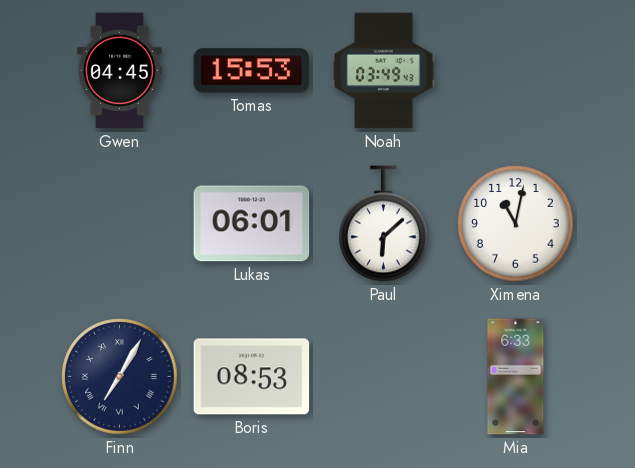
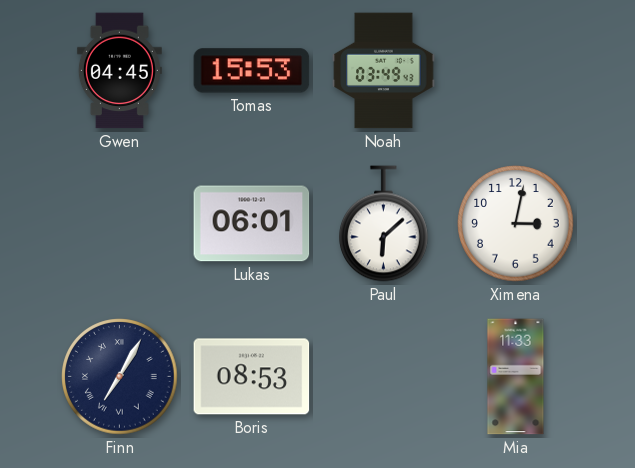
Ximena: 11:02 -> 3:02 (516, 224)
Mia: 6:33 -> 11:33 (516, 377)
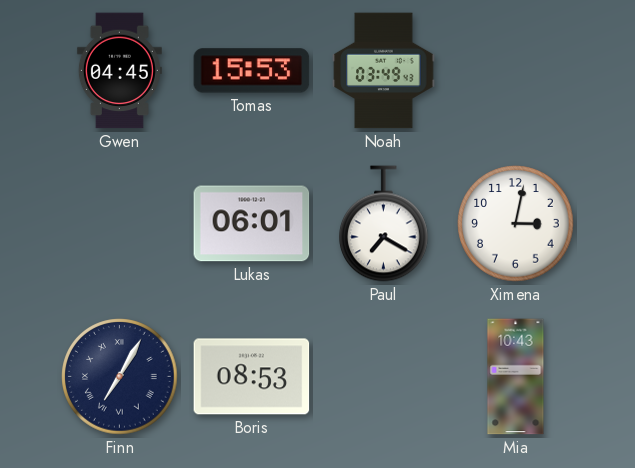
Paul: 6:08 -> 7:20 (384, 224)
Mia: 11:33 -> 10:43 (516, 377)
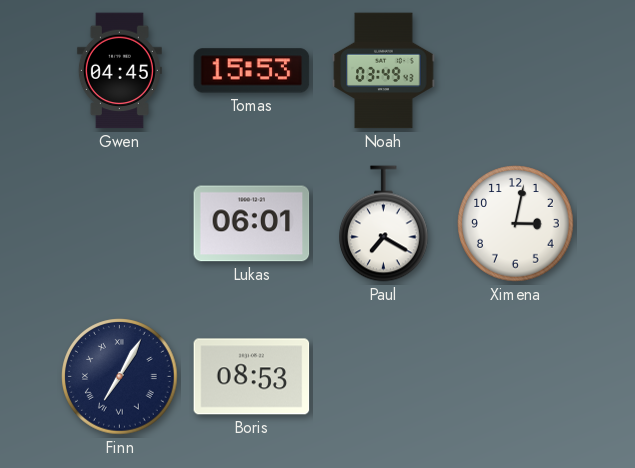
Mia: 10:43 -> none (516, 377)
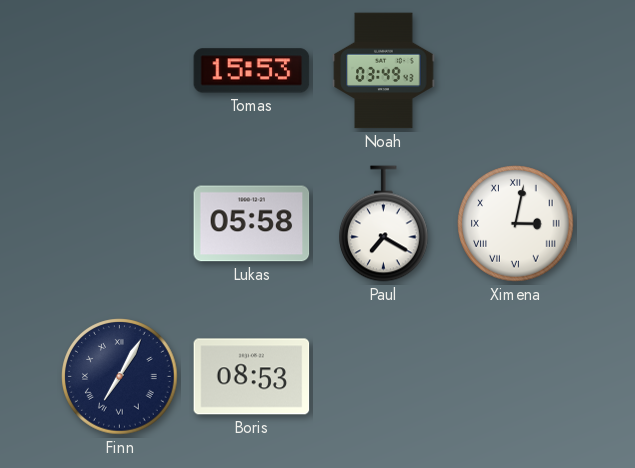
Gwen: 04:45 -> none (119, 71)
Lukas: 06:01 -> 05:58 (252, 224)
Ximena numerals: Arabic -> Roman (516, 224)
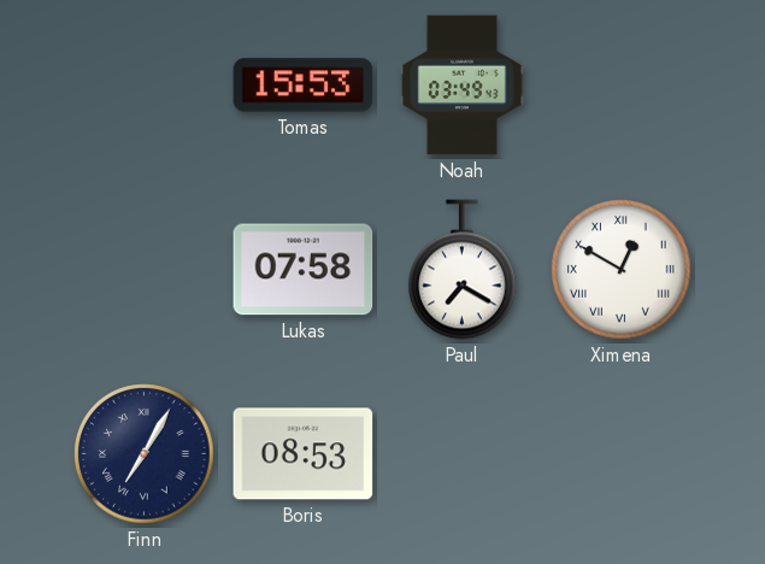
Lukas: 05:58 -> 07:58 (304, 270)
Ximena: 3:02 -> 12:50 (622, 270)
